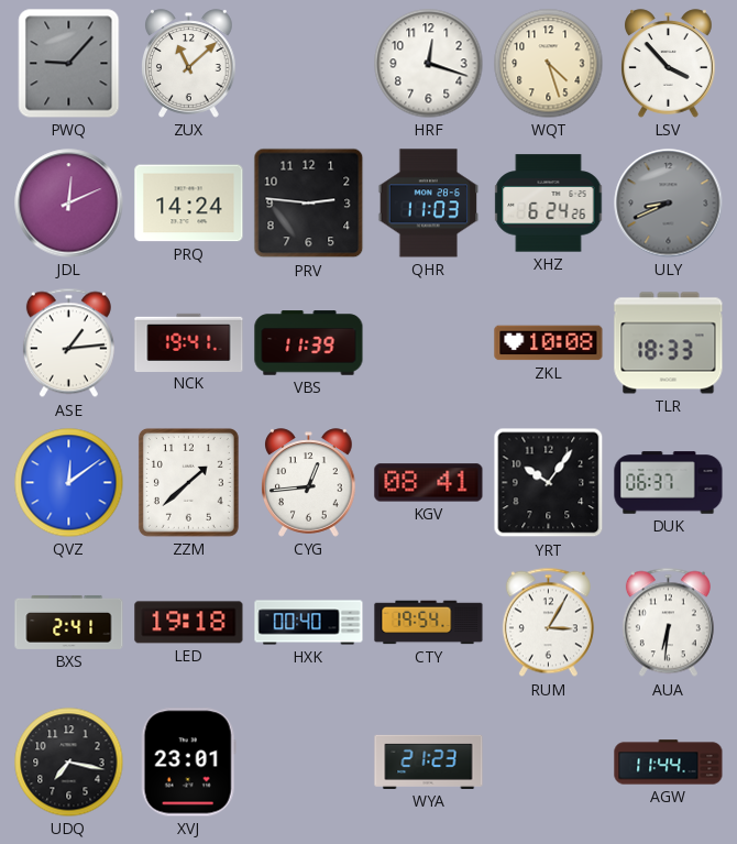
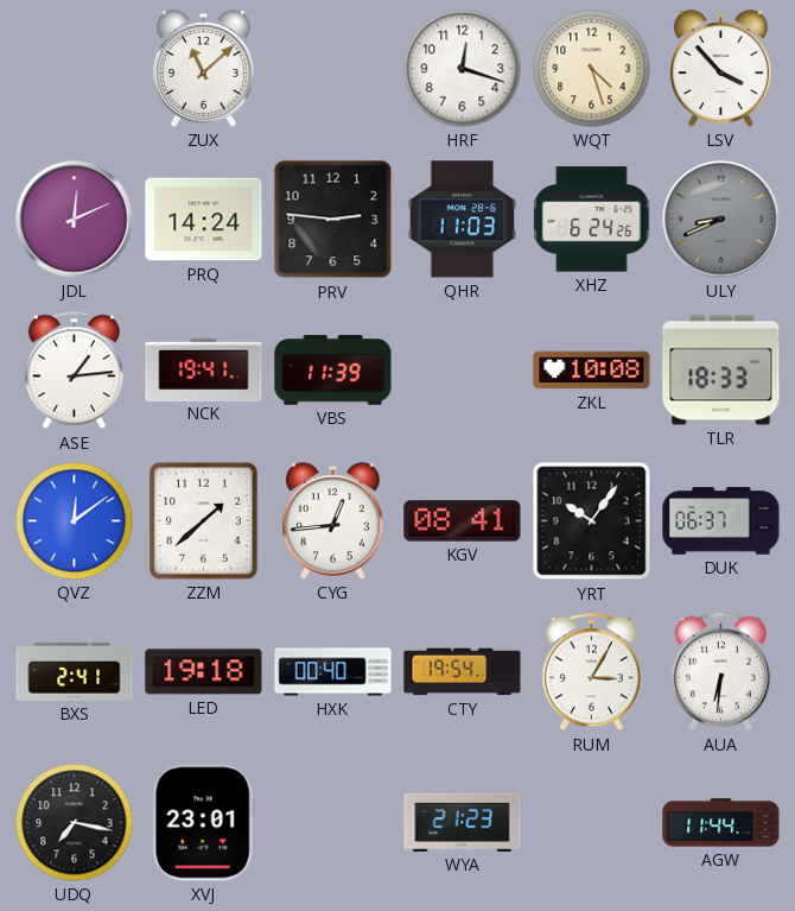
PWQ: 9:07 -> none (69, 64)
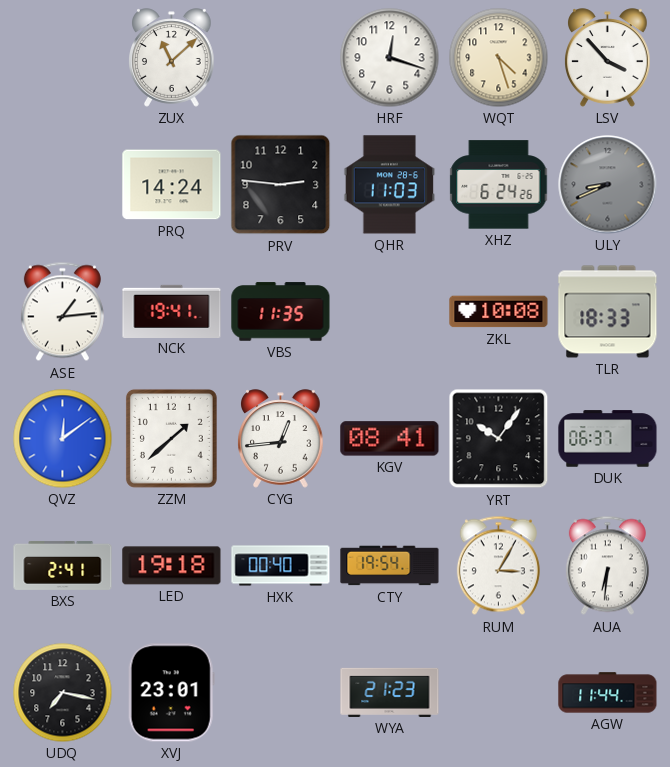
JDL: 12:11 -> none (75, 220)
VBS: 11:39 -> 11:35 (281, 312)
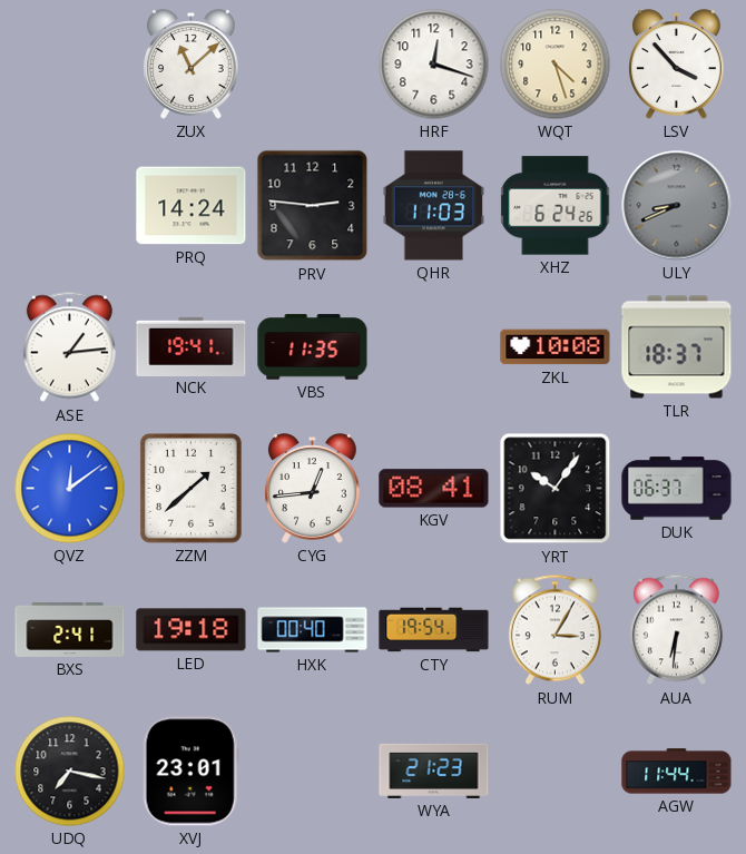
TLR: 18:33 -> 18:37 (677, 347)
